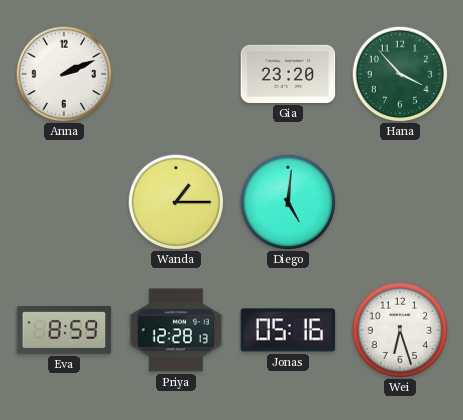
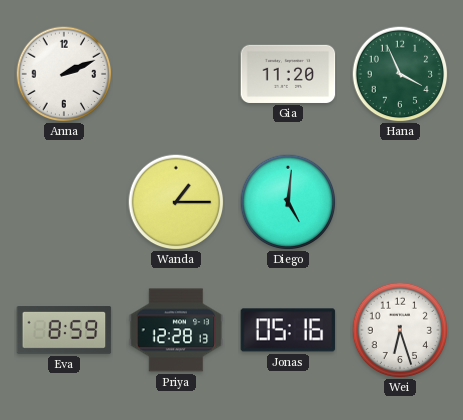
Gia: 23:20 -> 11:20 (288, 74)
Hana: 3:53 -> 3:56 (400, 74)
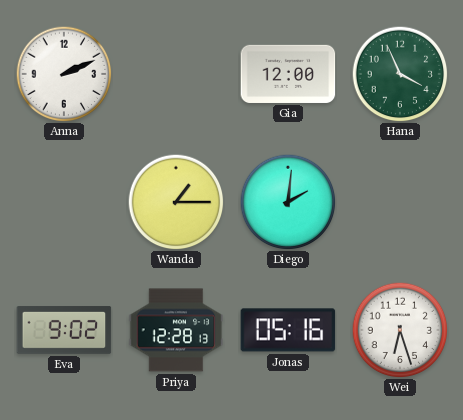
Gia: 11:20 -> 12:00 (288, 74)
Diego: 5:01 -> 2:01 (288, 202)
Eva: 8:59 -> 9:02 (64, 331)
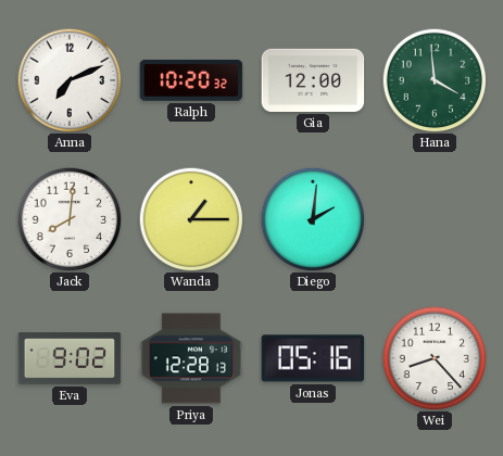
Anna: 2:11 -> 7:11 (70, 80)
Ralph: none -> 10:20 (191, 80)
Hana: 3:56 -> 3:59 (435, 80)
Jack: none -> 8:01 (70, 219)
Wei: 6:27 -> 8:23 (435, 358)
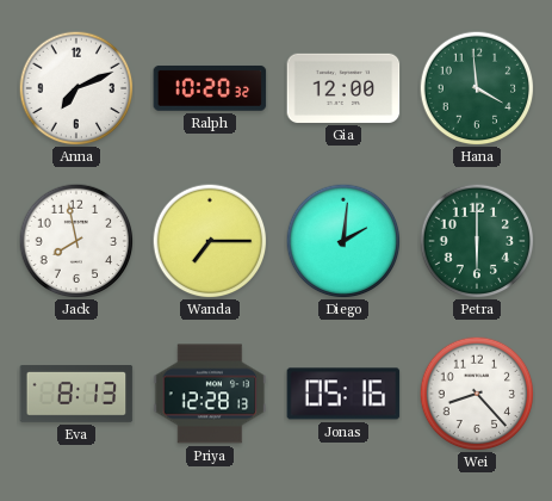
Jack: 8:01 -> 7:58 (76, 241)
Wanda: 1:15 -> 7:15 (210, 241)
Petra: none -> 6:00 (477, 241)
Eva: 9:02 -> 8:13 (76, 395)
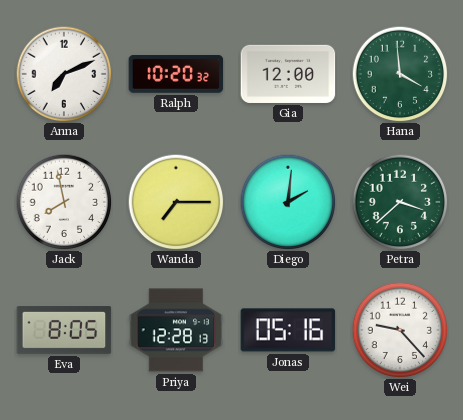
Petra: 6:00 -> 3:38 (400, 202)
Eva: 8:13 -> 8:05 (64, 331)
Wei: 8:23 -> 9:23 (400, 330)
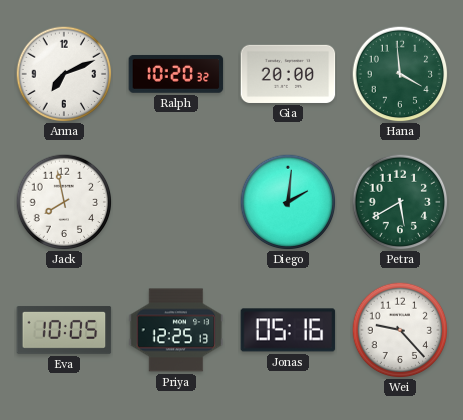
Gia: 12:00 -> 20:00 (288, 74)
Wanda: 7:15 -> none (176, 202)
Petra: 3:38 -> 5:40 (400, 202)
Eva: 8:05 -> 10:05 (64, 331)
Priya: 12:28 -> 12:25 (176, 330)
